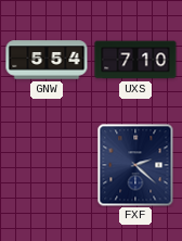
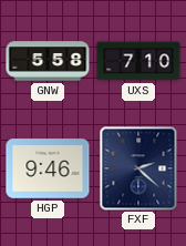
GNW: 5:54 -> 5:58 (48, 61)
HGP: none -> 9:46 (48, 168)
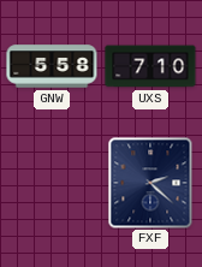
HGP: 9:46 -> none (48, 168)
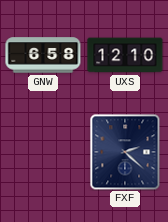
GNW: 5:58 -> 6:58 (43, 55)
UXS: 7:10 -> 12:10 (125, 55)
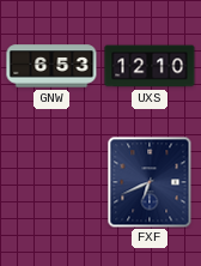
GNW: 6:58 -> 6:53 (51, 66)
FXF: 2:22 -> 6:41 (150, 182)
